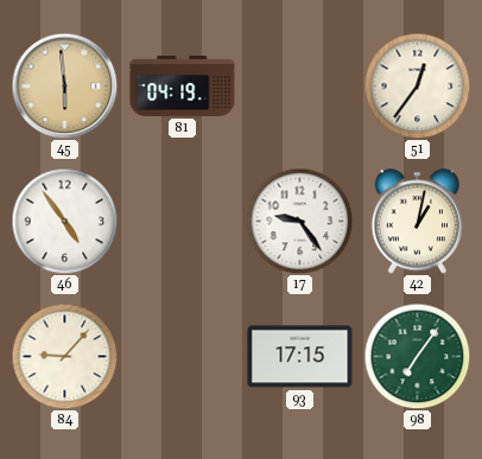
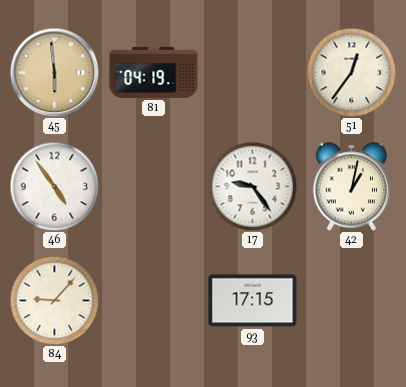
98: 7:06 -> none (417, 356)
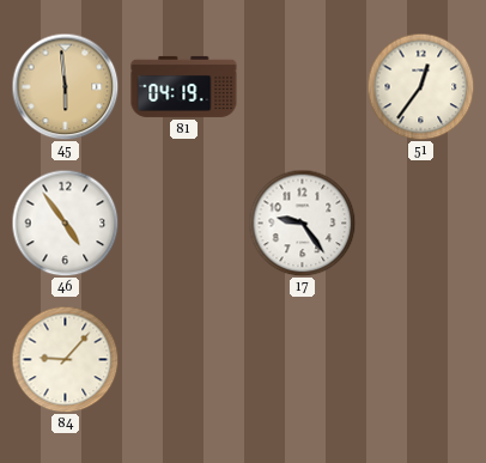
42: 1:02 -> none (351, 187)
93: 17:15 -> none (253, 301)
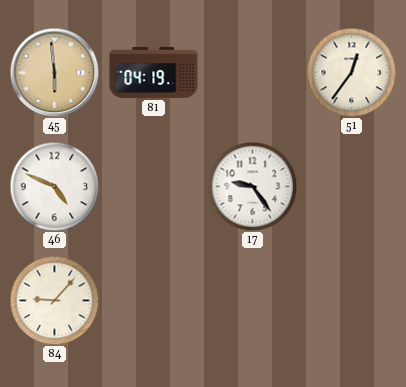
46: 4:54 -> 4:49 (54, 186)
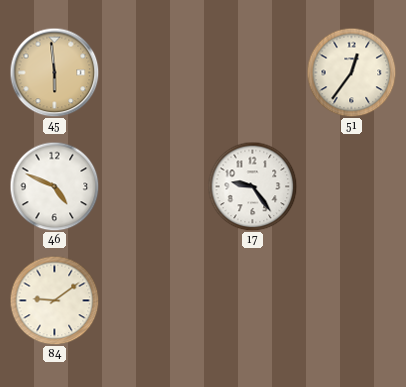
81: 04:19 -> none (154, 72)
84: 9:07 -> 9:09 (54, 300)
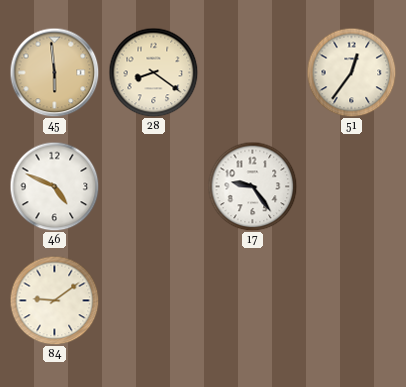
28: none -> 8:21 (153, 72)
